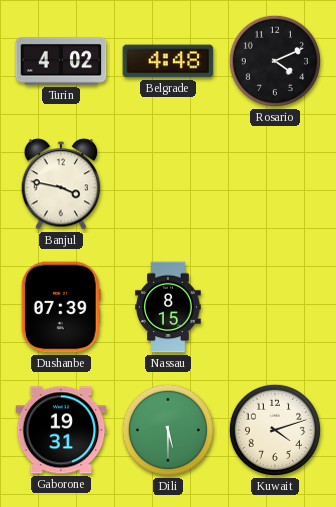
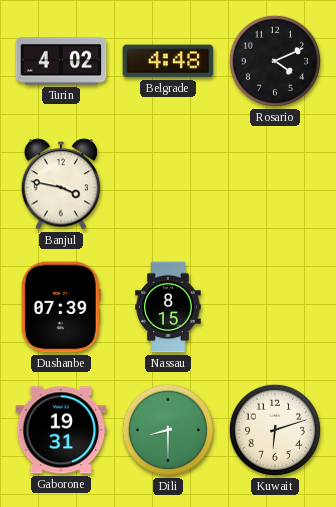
Dili: 5:30 -> 8:30 (168, 430)
Kuwait: 4:12 -> 6:12 (275, 430)
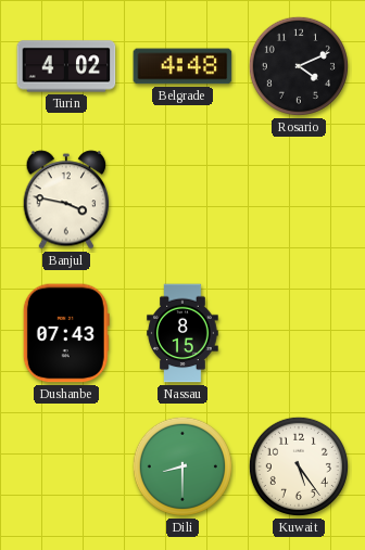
Dushanbe: 07:39 -> 07:43 (66, 333)
Gaborone: 19:31 -> none (61, 430)
Kuwait: 6:12 -> 5:24 (299, 466)
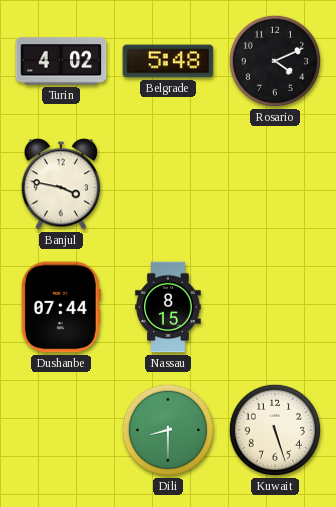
Belgrade: 4:48 -> 5:48 (168, 61)
Dushanbe: 07:43 -> 07:44 (61, 307)
Kuwait: 5:24 -> 5:27 (275, 430)
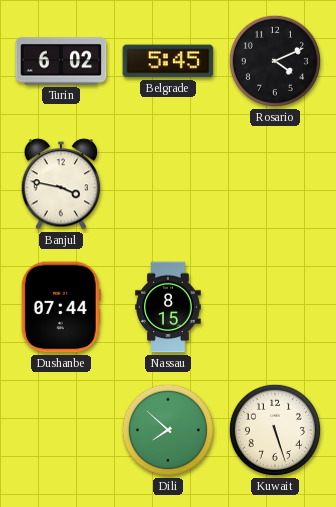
Turin: 4:02 -> 6:02 (61, 61)
Belgrade: 5:48 -> 5:45 (168, 61)
Dili: 8:30 -> 7:52 (168, 430)
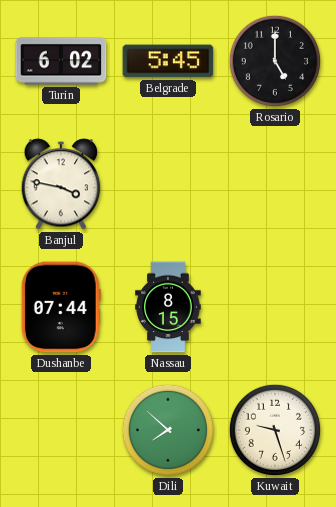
Rosario: 4:11 -> 5:00 (275, 61)
Kuwait: 5:27 -> 9:27 (275, 430)
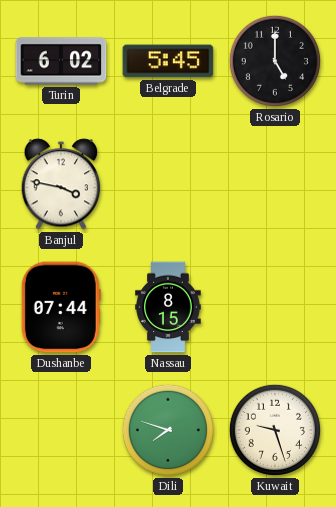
Dili: 7:52 -> 7:48 (168, 430)
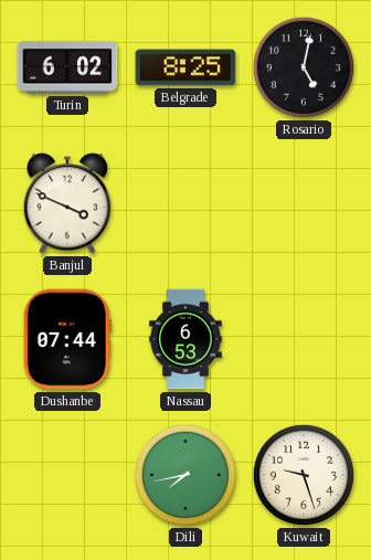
Belgrade: 5:45 -> 8:25 (185, 67)
Rosario: 5:00 -> 5:02 (304, 67)
Banjul: 3:47 -> 3:49 (67, 203)
Nassau: 8:15 -> 6:53 (185, 339)
Dili: 7:48 -> 7:43 (185, 475)
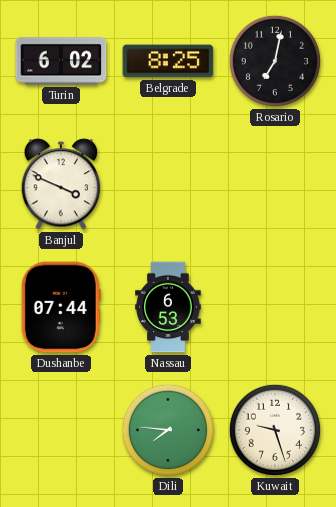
Rosario: 5:02 -> 7:02 (275, 61)
Dili: 7:43 -> 7:46 (168, 430)
